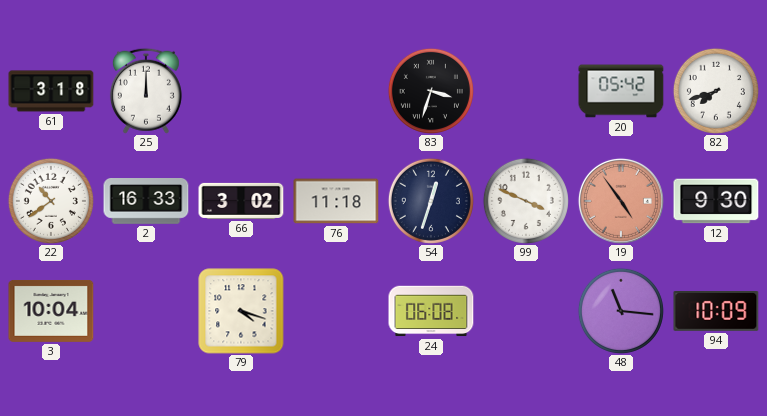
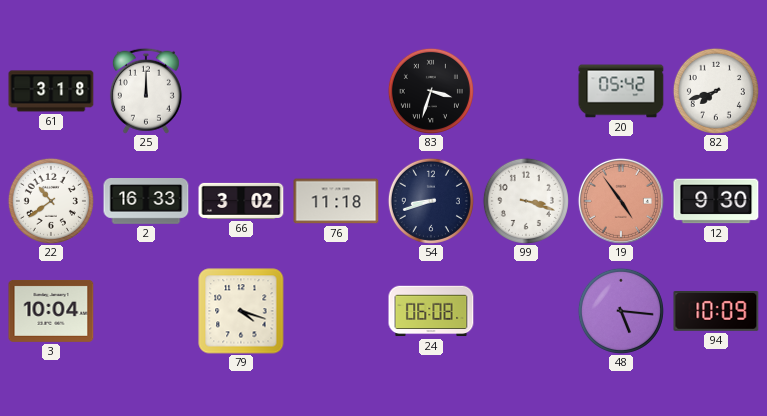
54: 12:33 -> 8:42 (431, 201)
99: 3:49 -> 3:18 (526, 201)
48: 11:16 -> 5:16 (621, 311)
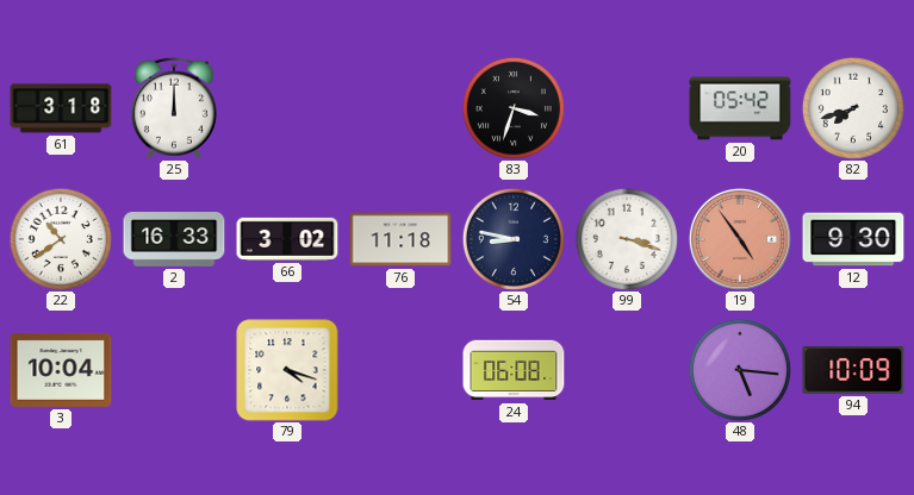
54: 8:42 -> 8:47 (514, 239)
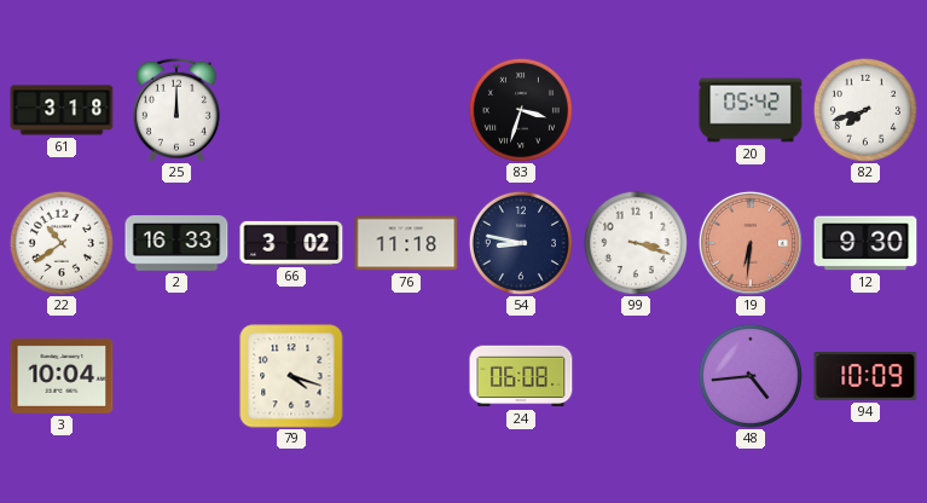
19: 4:54 -> 6:31 (751, 243)
48: 5:16 -> 4:44 (751, 376)
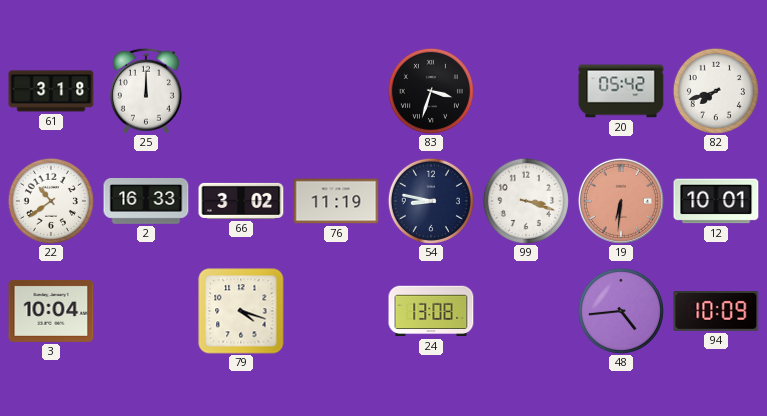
76: 11:18 -> 11:19 (336, 201)
12: 9:30 -> 10:01 (716, 201)
24: 06:08 -> 13:08 (431, 311)
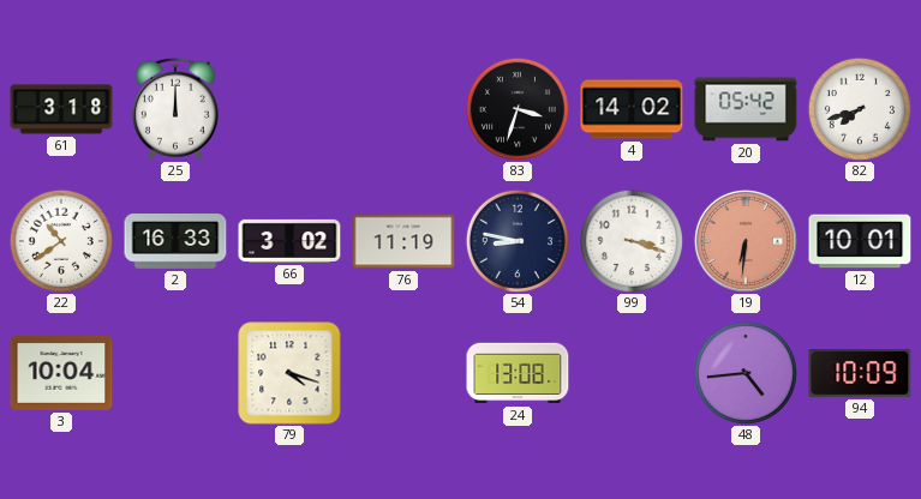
4: none -> 14:02 (632, 109)
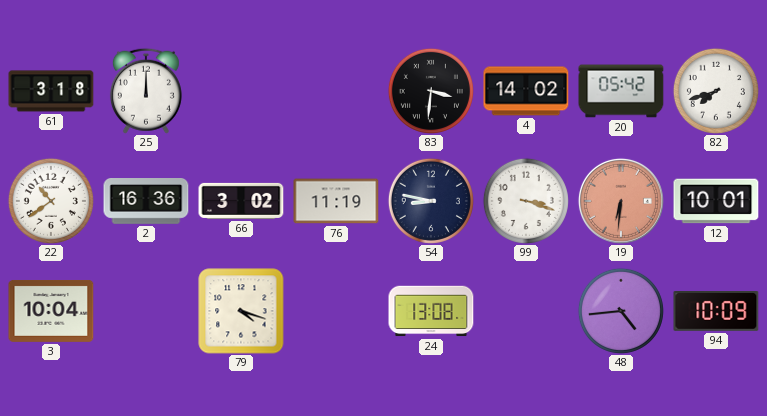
83: 3:33 -> 3:31 (431, 91)
2: 16:33 -> 16:36 (146, 201)
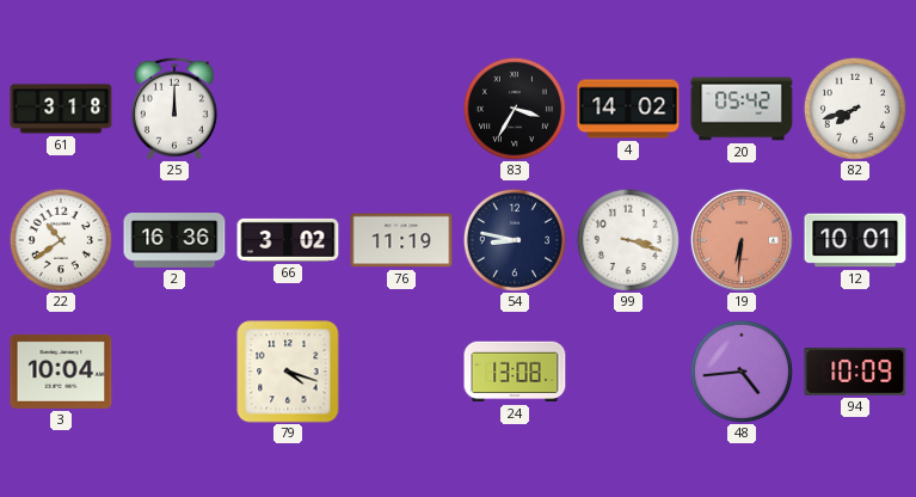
83: 3:31 -> 3:35 (515, 109)
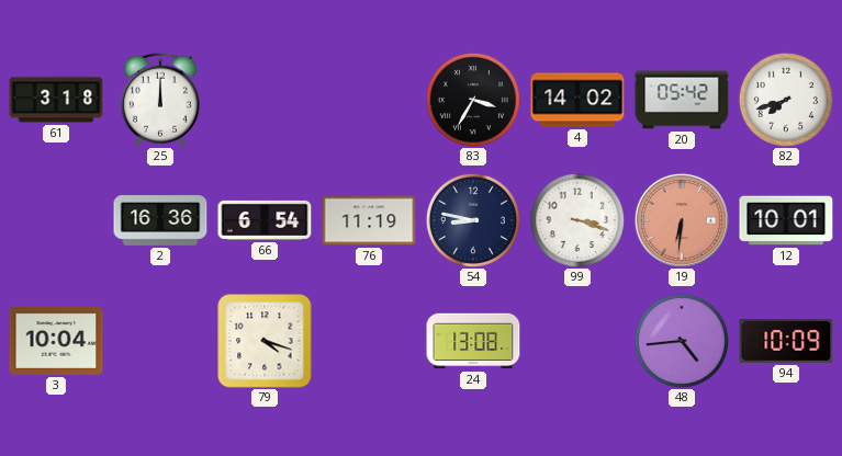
22: 10:39 -> none (61, 240)
66: 3:02 -> 6:54 (265, 220)
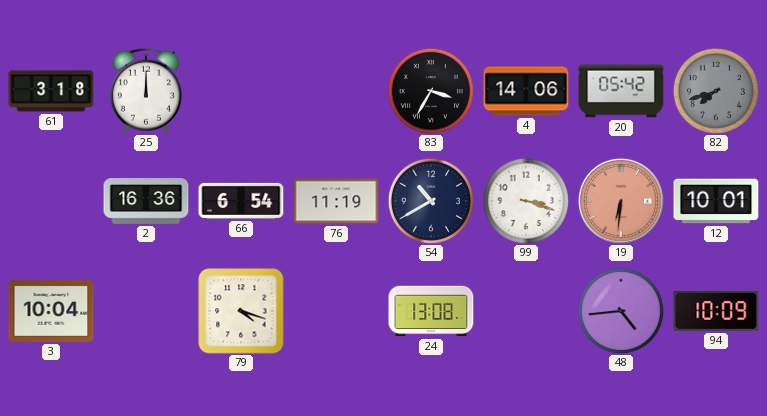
4: 14:02 -> 14:06 (526, 91)
82 dial: white -> grey (716, 91)
54: 8:47 -> 10:40 (431, 201)
